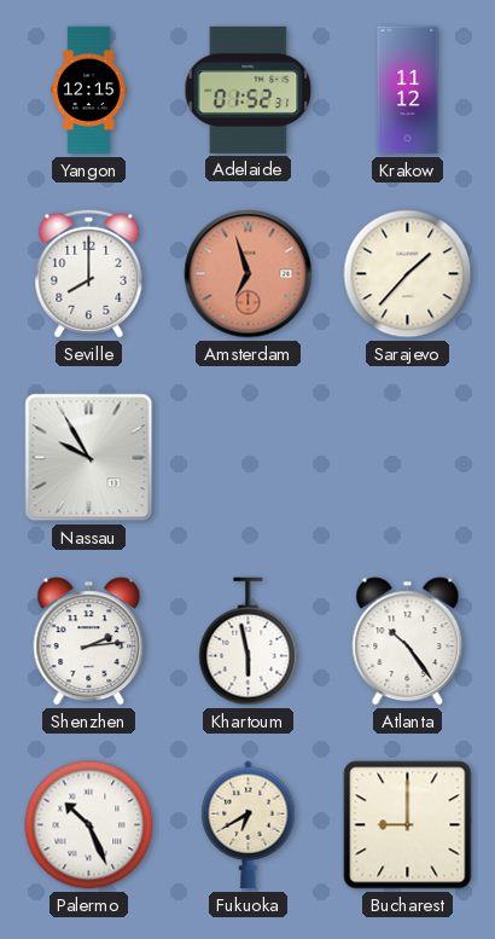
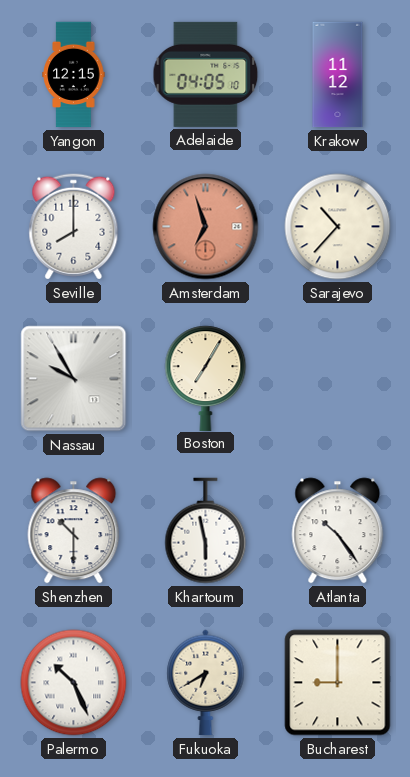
Adelaide: 01:52 -> 04:05 (206, 74)
Sarajevo: 1:37 -> 10:37 (338, 227)
Boston: none -> 7:05 (206, 378)
Shenzhen: 2:14 -> 10:30 (74, 531)
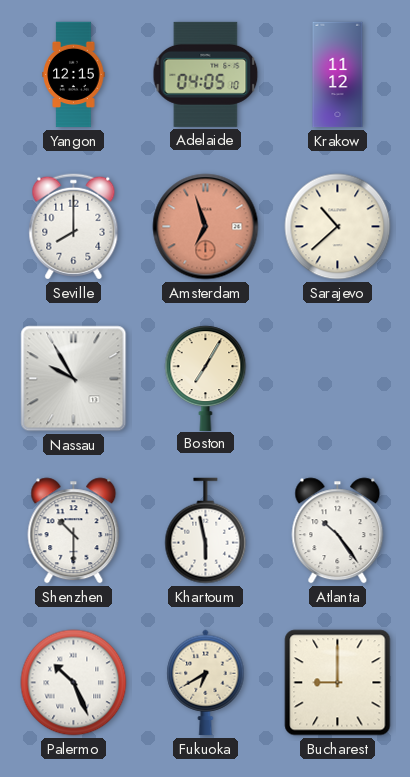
Sarajevo: 10:37 -> 10:38 (338, 227)
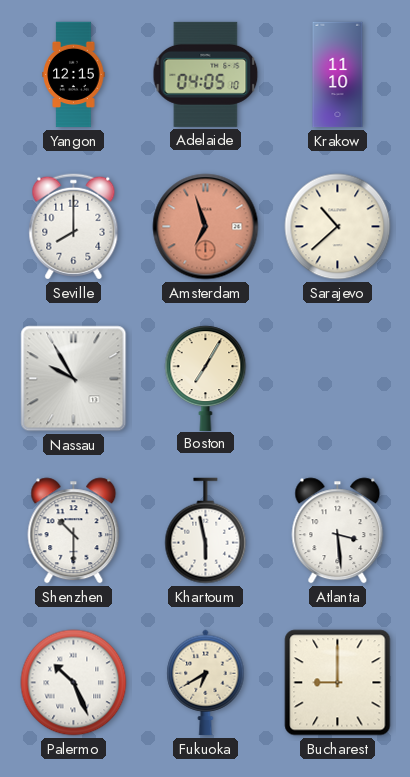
Krakow: 11:12 -> 11:10 (338, 75)
Atlanta: 10:24 -> 3:29 (338, 531)
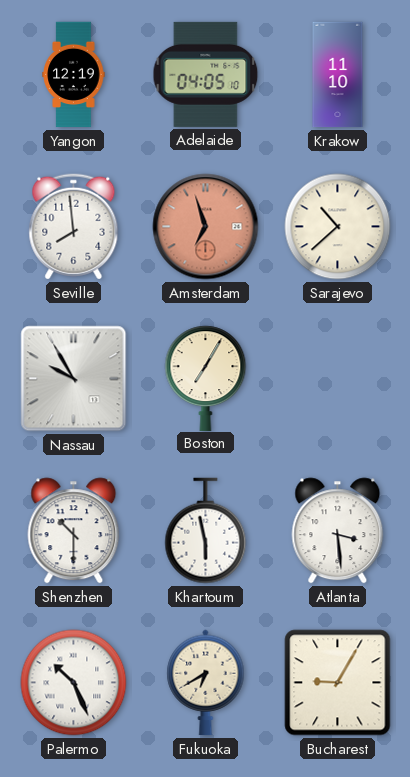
Yangon: 12:15 -> 12:19 (74, 75)
Seville: 8:00 -> 7:59 (74, 227)
Bucharest: 9:00 -> 9:05 (338, 683)
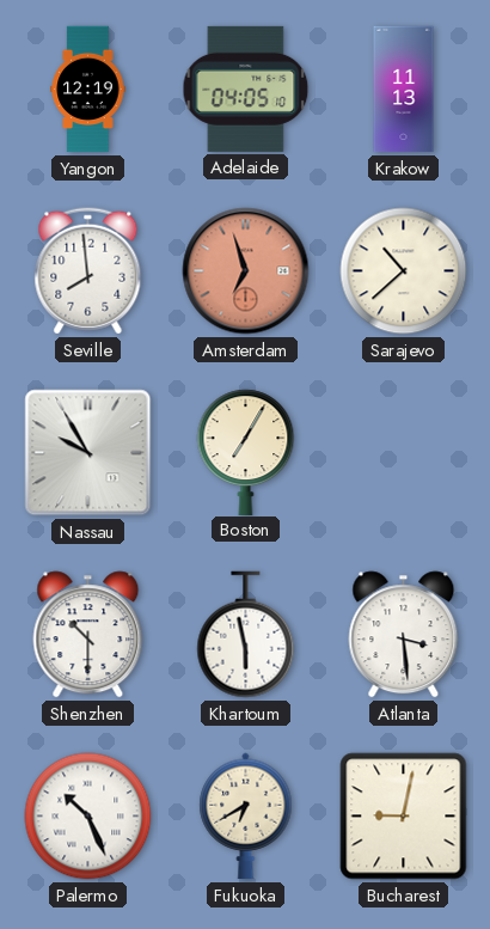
Krakow: 11:10 -> 11:13 (404, 90)
Bucharest: 9:05 -> 9:02 (404, 817)
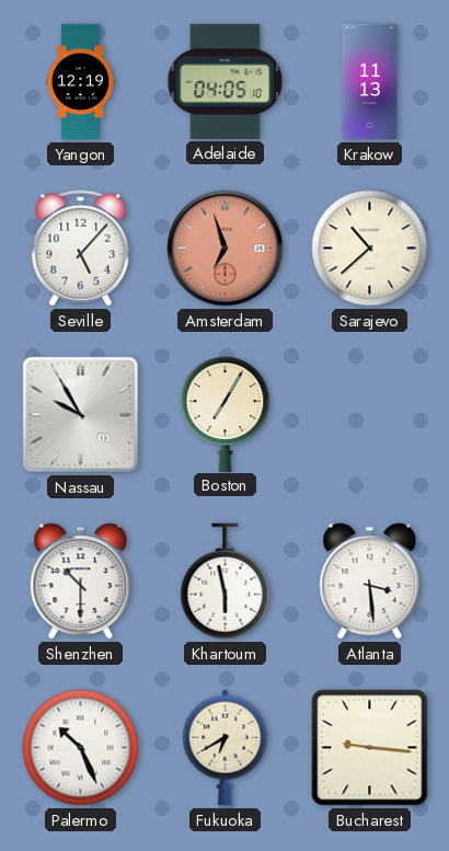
Seville: 7:59 -> 5:07 (81, 249)
Bucharest: 9:02 -> 9:16 (370, 748)
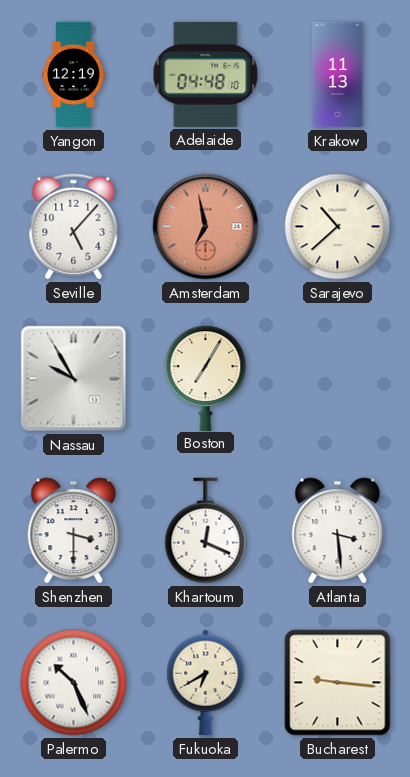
Adelaide: 04:05 -> 04:48 (206, 74)
Amsterdam: 6:57 -> 6:58 (206, 227)
Shenzhen: 10:30 -> 3:30 (74, 531)
Khartoum: 5:58 -> 12:19 (206, 531)
